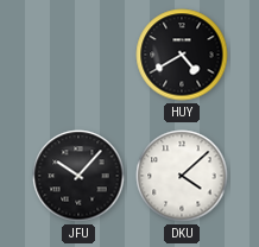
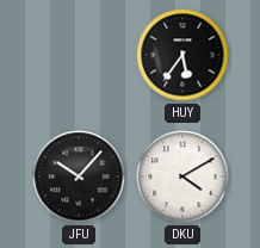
HUY: 4:40 -> 5:36 (182, 55)
DKU: 4:08 -> 4:10 (182, 176)
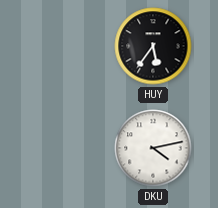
JFU: 10:07 -> none (79, 176)
DKU: 4:10 -> 4:13 (153, 148)
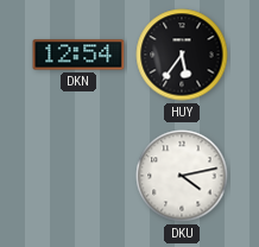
DKN: none -> 12:54 (78, 55)
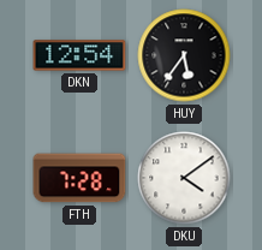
FTH: none -> 7:28 (79, 178)
DKU: 4:13 -> 4:09 (184, 178)
